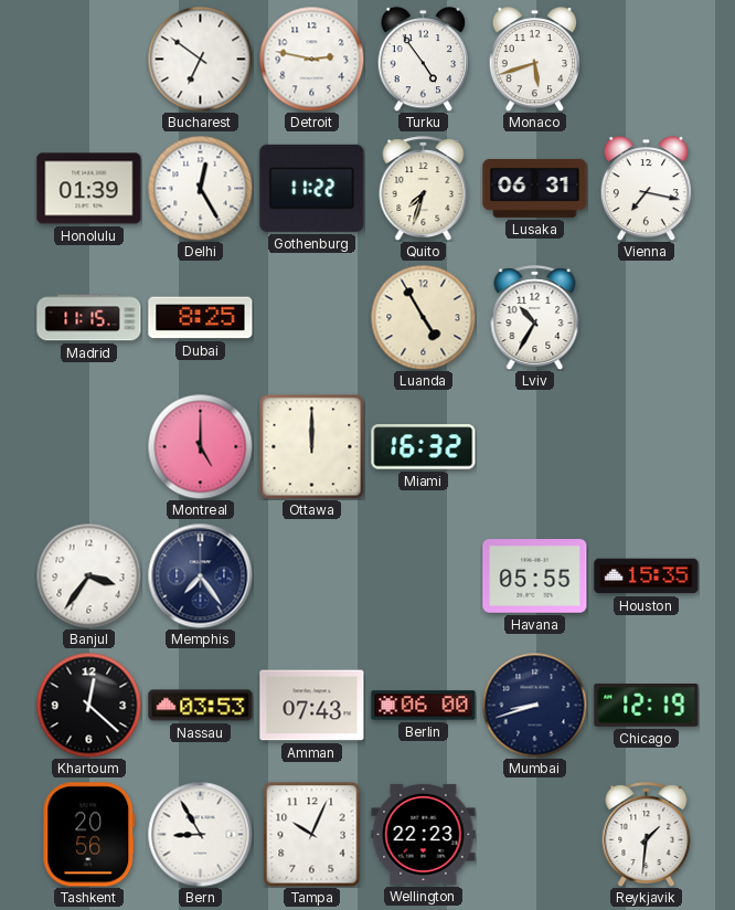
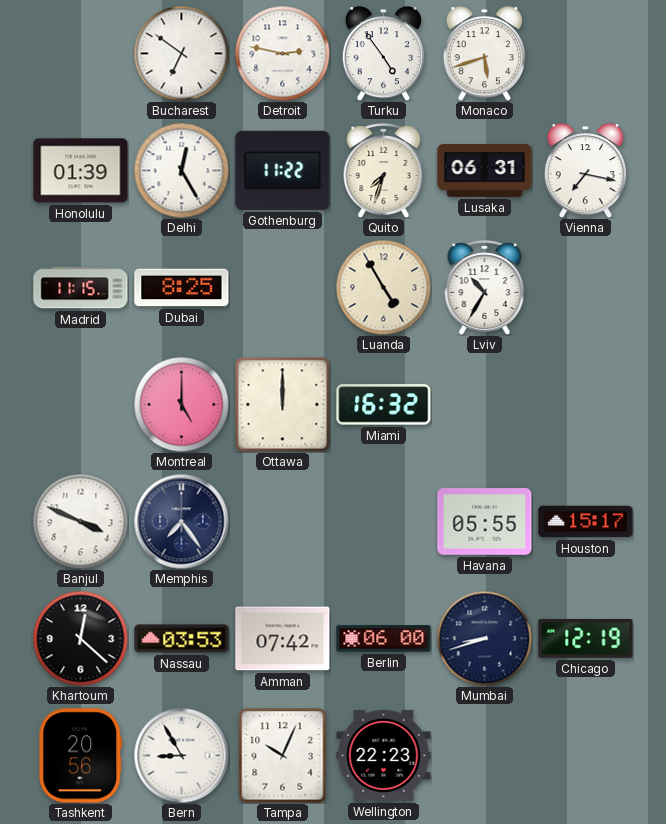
Banjul: 3:36 -> 3:49 (80, 521)
Houston: 15:35 -> 15:17 (586, 522)
Amman: 07:43 -> 07:42 (283, 639)
Reykjavik: 1:31 -> none (647, 835)
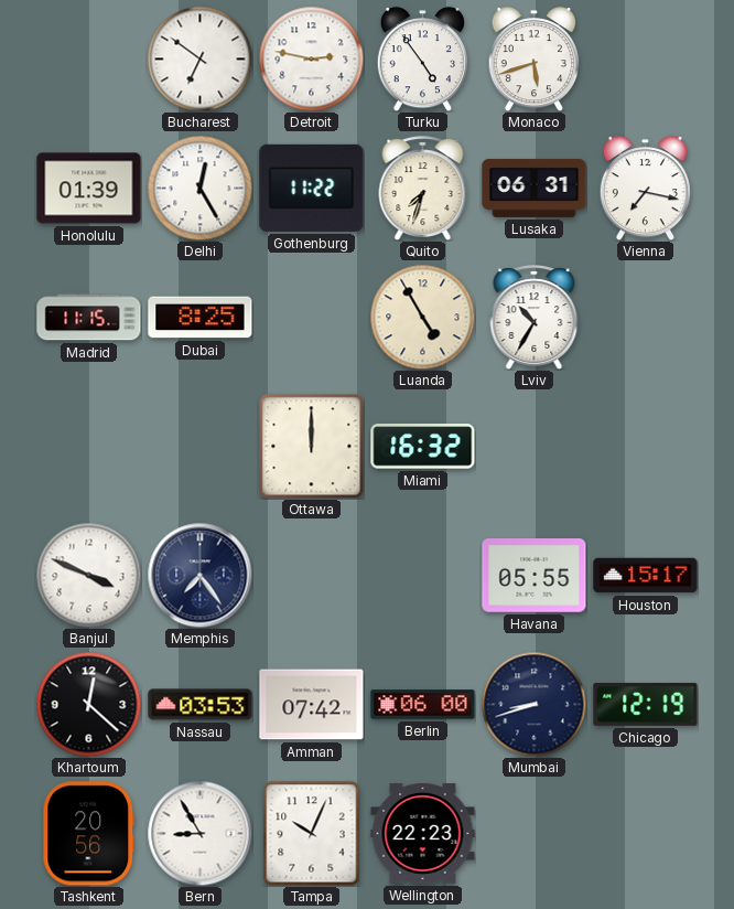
Montreal: 5:00 -> none (181, 404)
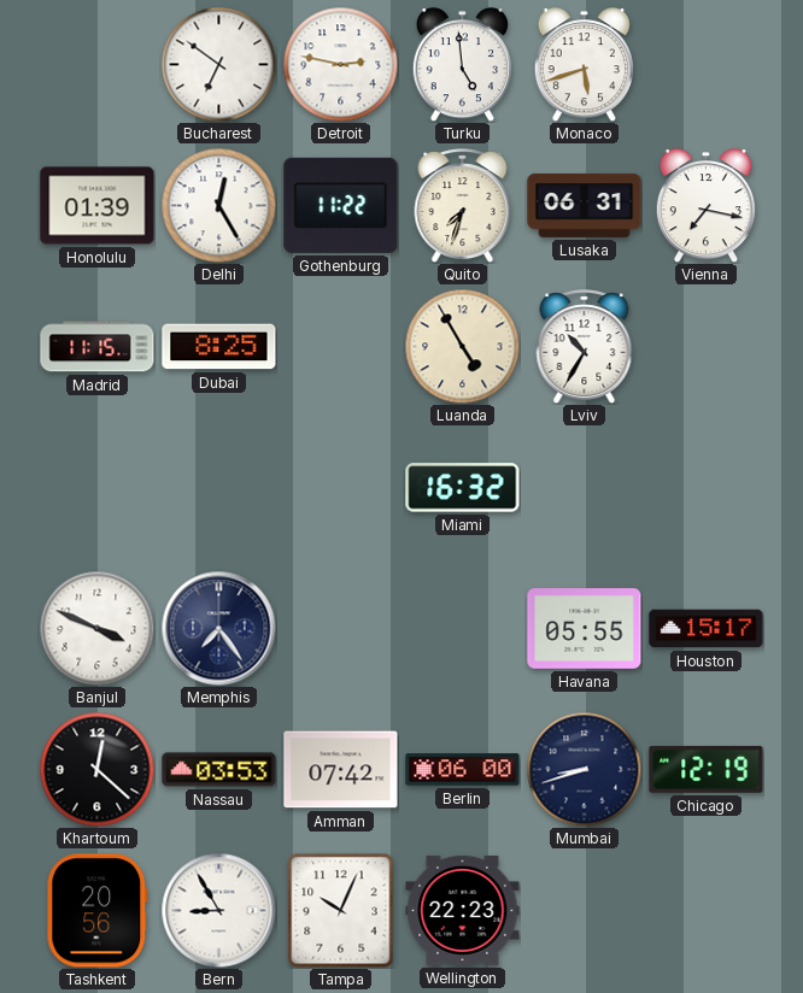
Turku: 4:54 -> 4:59 (462, 65)
Ottawa: 12:00 -> none (311, 447)
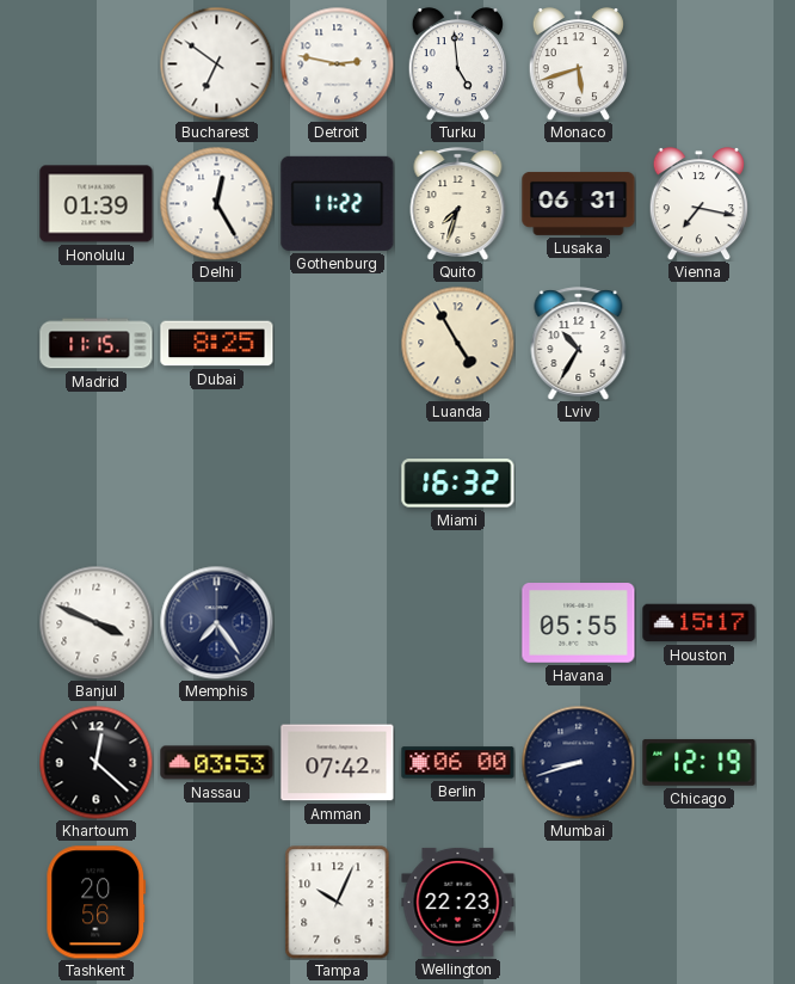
Bern: 8:55 -> none (218, 910)
